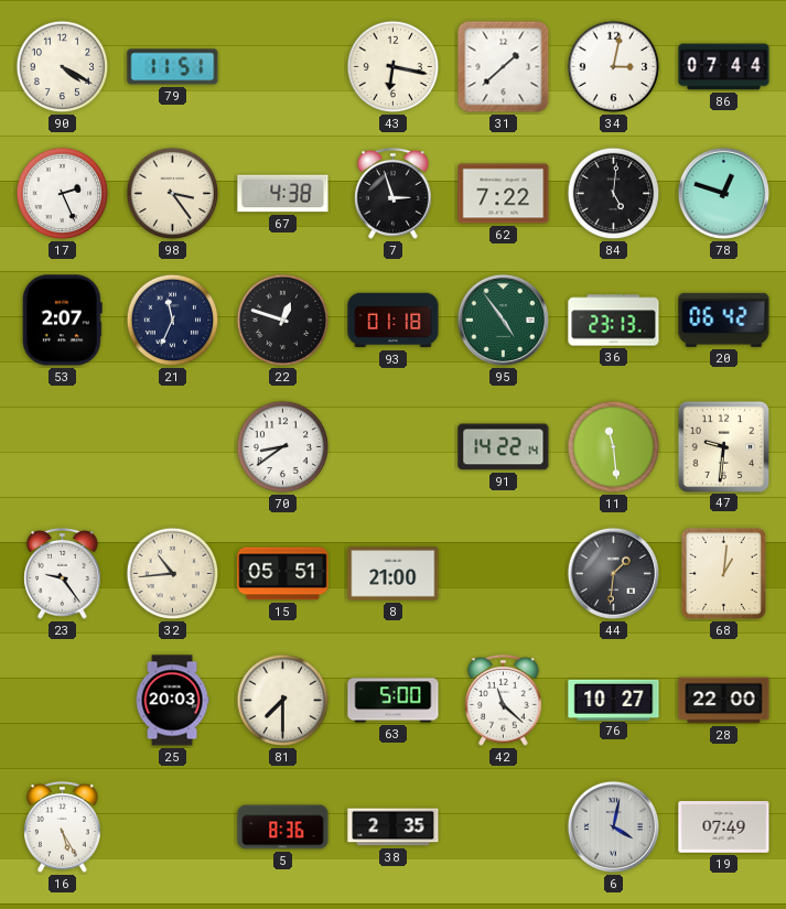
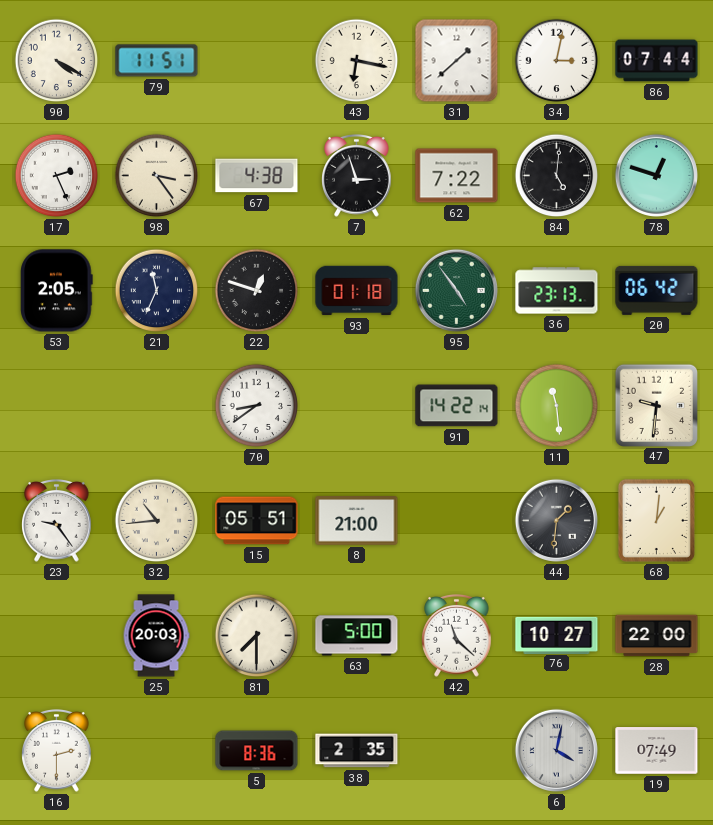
53: 2:07 -> 2:05 (57, 291)
16: 5:25 -> 2:30 (57, 751)
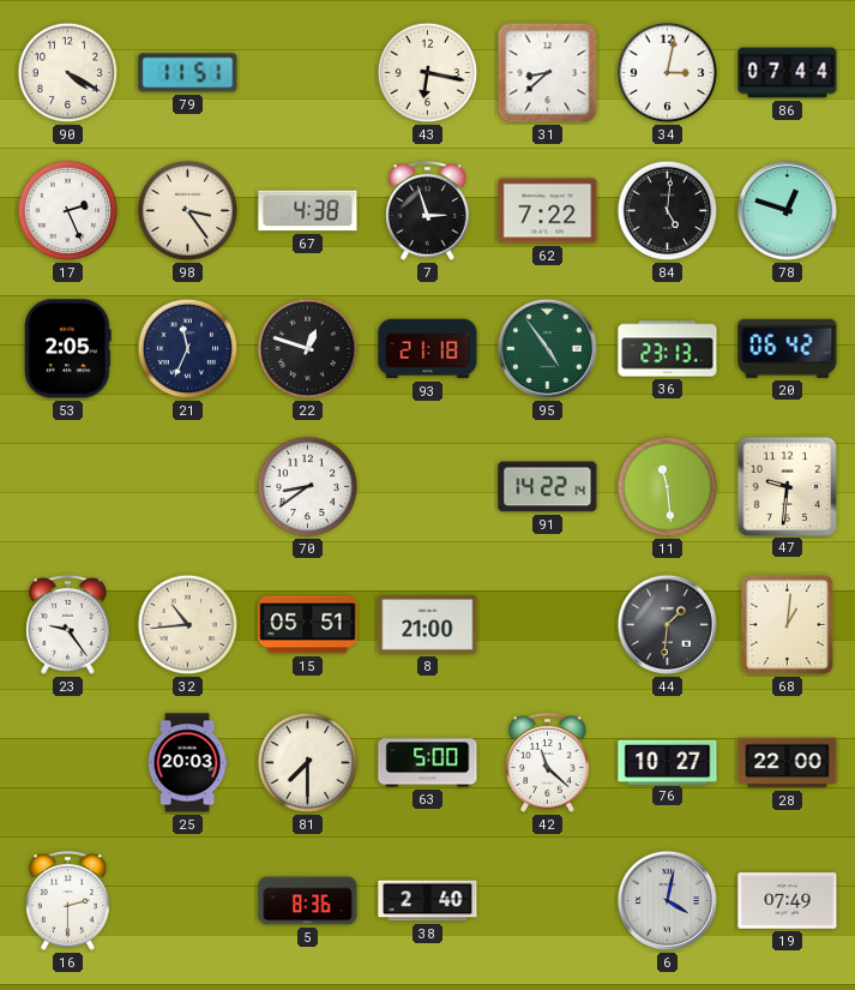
31: 1:38 -> 8:38 (548, 73)
93: 01:18 -> 21:18 (428, 349)
38: 2:35 -> 2:40 (428, 901)
